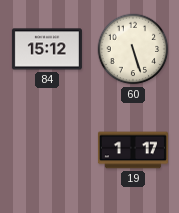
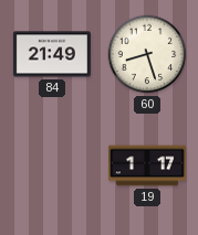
84: 15:12 -> 21:49 (52, 54)
60: 5:27 -> 8:27 (147, 54)
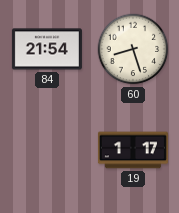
84: 21:49 -> 21:54 (47, 49)
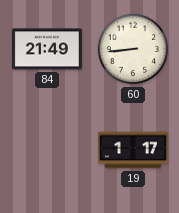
84: 21:54 -> 21:49 (47, 49)
60: 8:27 -> 8:44 (133, 49)
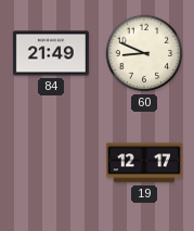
60: 8:44 -> 8:49 (144, 53)
19: 1:17 -> 12:17 (144, 163)
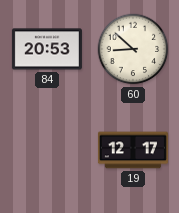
84: 21:49 -> 20:53 (47, 49)
60: 8:49 -> 8:52 (133, 49)
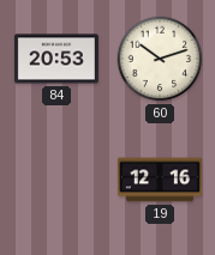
60: 8:52 -> 10:12 (160, 59)
19: 12:17 -> 12:16 (160, 180)
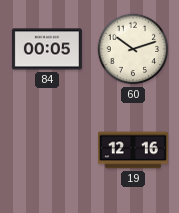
84: 20:53 -> 00:05 (47, 49)
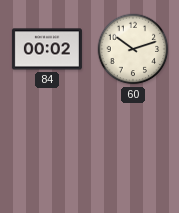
84: 00:05 -> 00:02 (47, 49)
19: 12:16 -> none (133, 150)
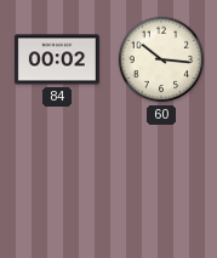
60: 10:12 -> 10:16 (161, 59)
